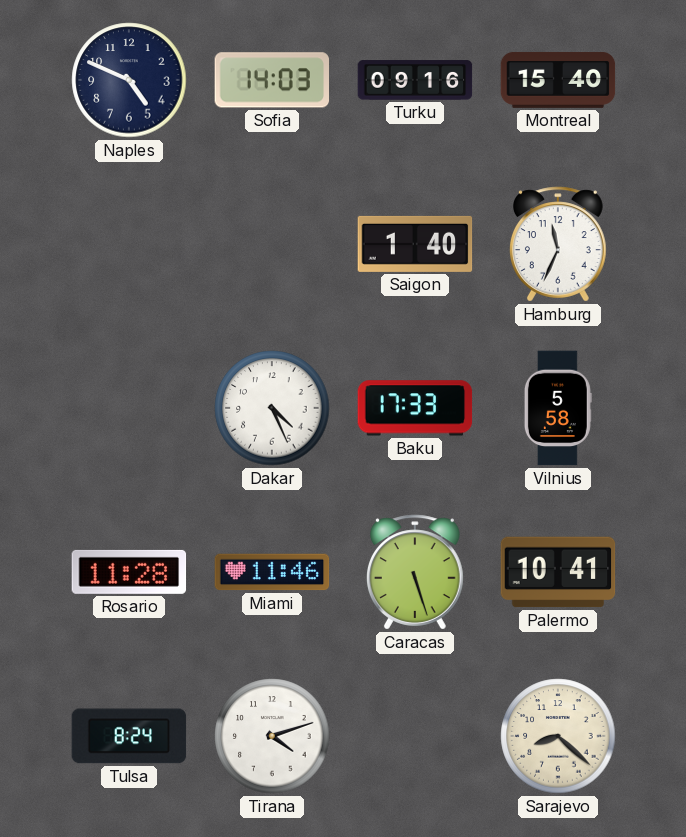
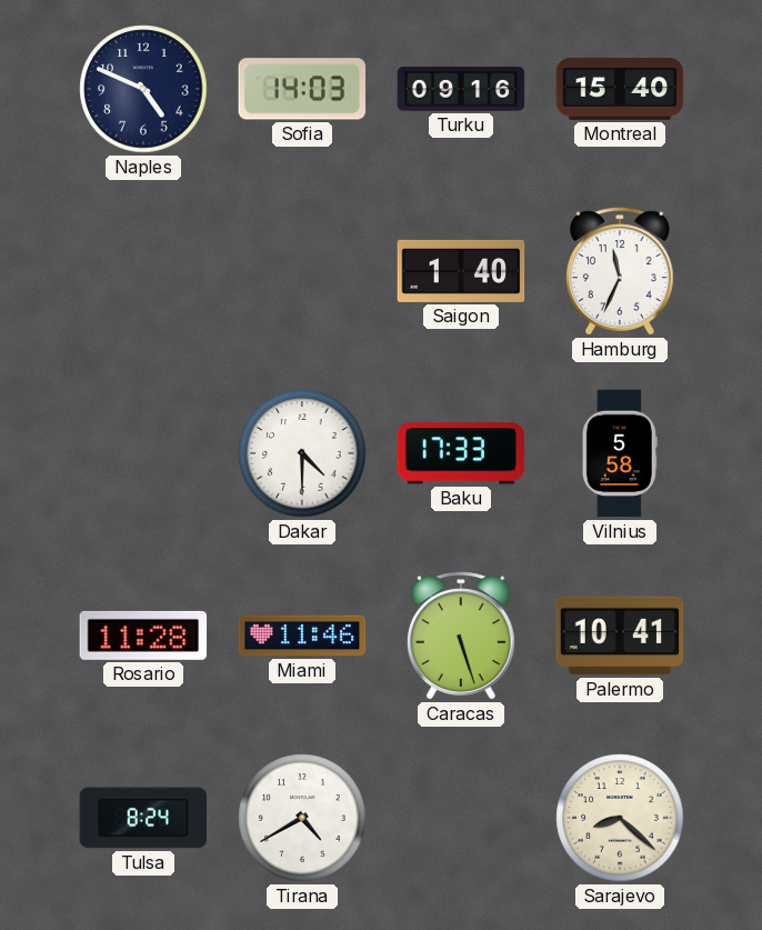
Dakar: 4:26 -> 4:30 (302, 453)
Tirana: 4:12 -> 4:40 (302, 818)
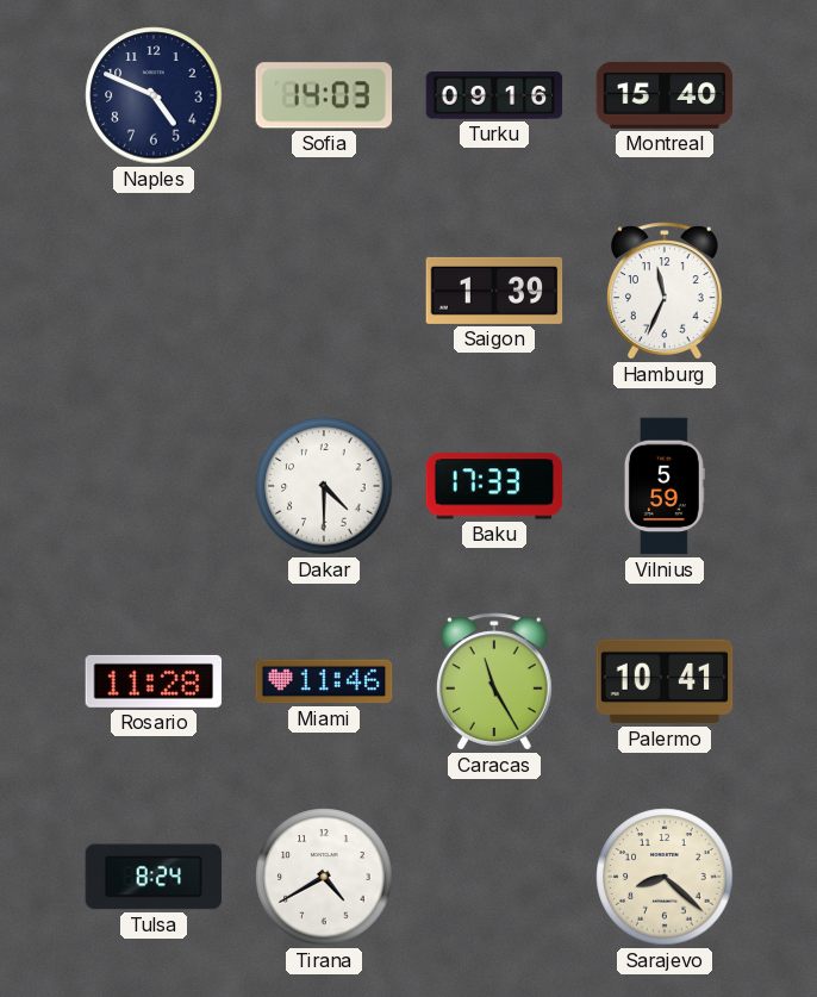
Saigon: 1:40 -> 1:39 (494, 291)
Vilnius: 5:58 -> 5:59 (665, 486)
Caracas: 5:27 -> 11:25 (494, 681)
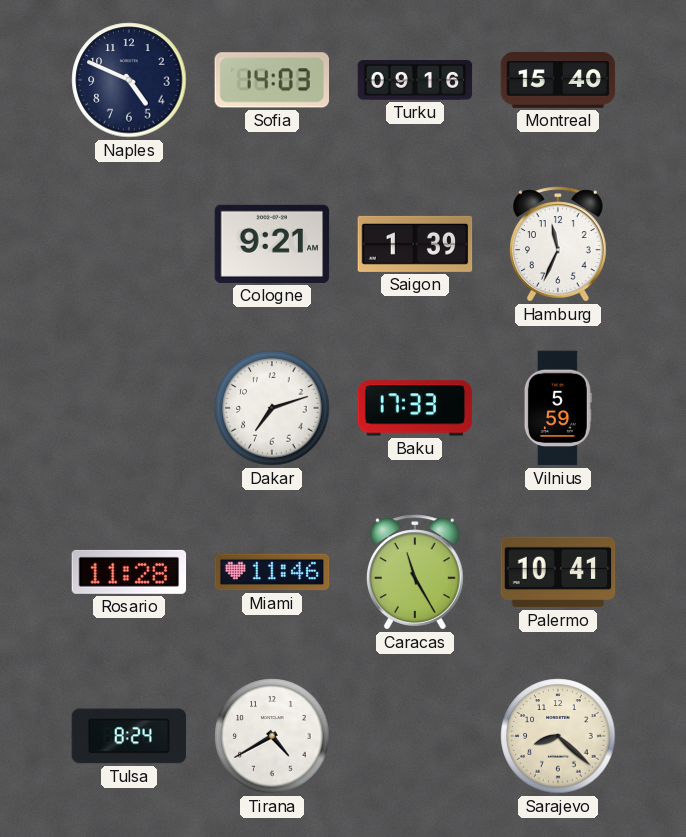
Cologne: none -> 9:21 (272, 244)
Dakar: 4:30 -> 7:12 (272, 408)
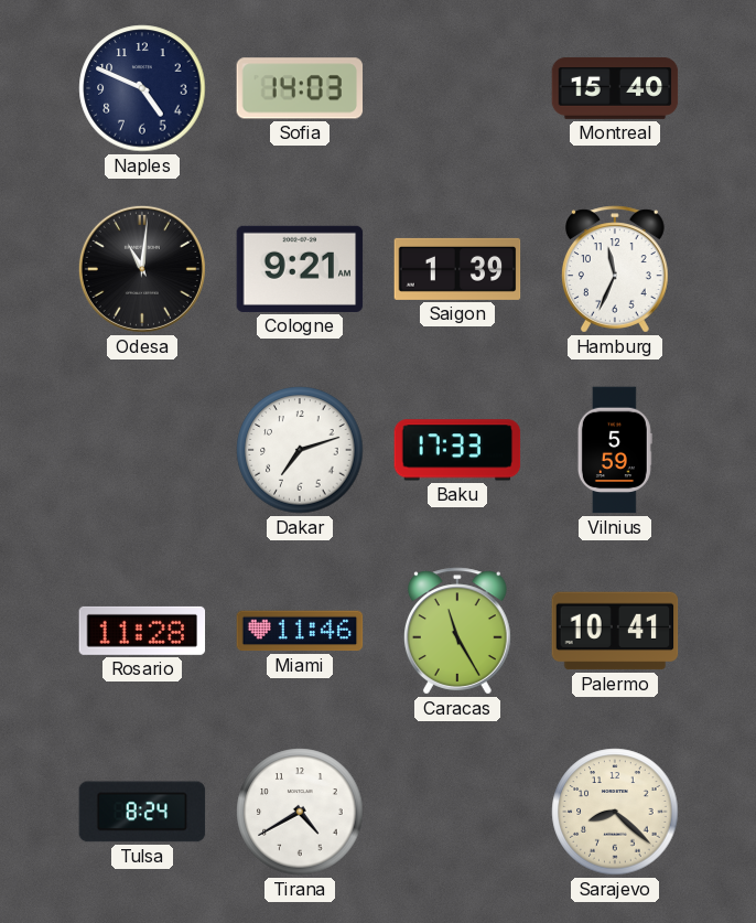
Turku: 09:16 -> none (415, 80)
Odesa: none -> 11:01 (142, 269)
